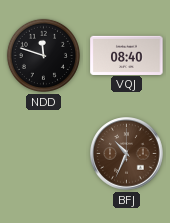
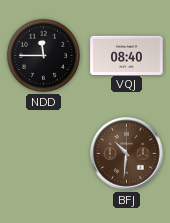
NDD: 11:48 -> 11:45 (43, 55)
BFJ: 10:34 -> 10:31 (127, 154)
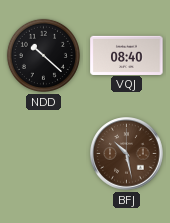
NDD: 11:45 -> 10:22 (43, 55)
BFJ: 10:31 -> 10:28 (127, 154)
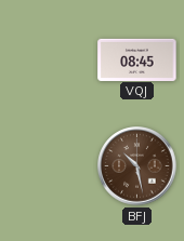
NDD: 10:22 -> none (43, 55)
VQJ: 08:40 -> 08:45 (137, 59)
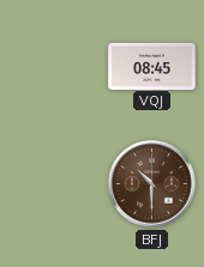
BFJ: 10:28 -> 10:30 (152, 184)
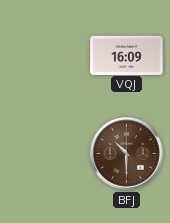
VQJ: 08:45 -> 16:09 (127, 55)
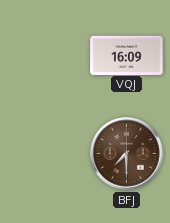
BFJ: 10:30 -> 7:30 (127, 154)
